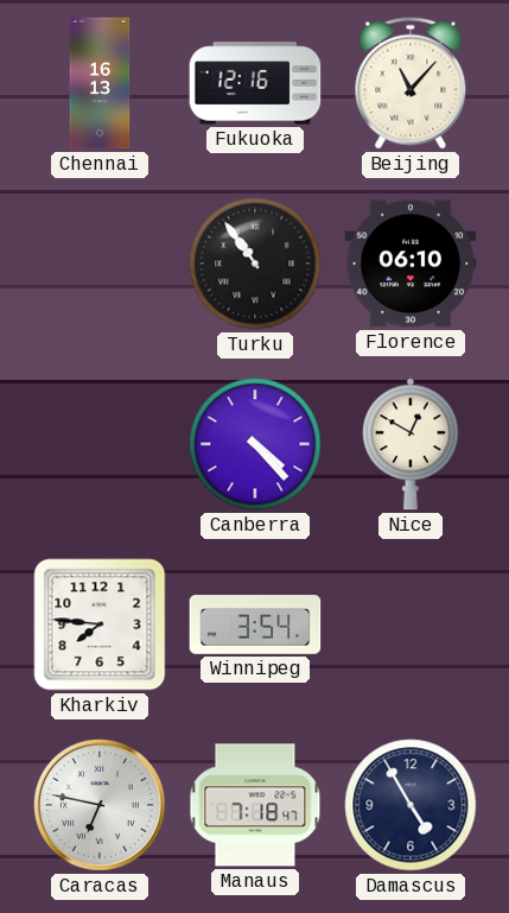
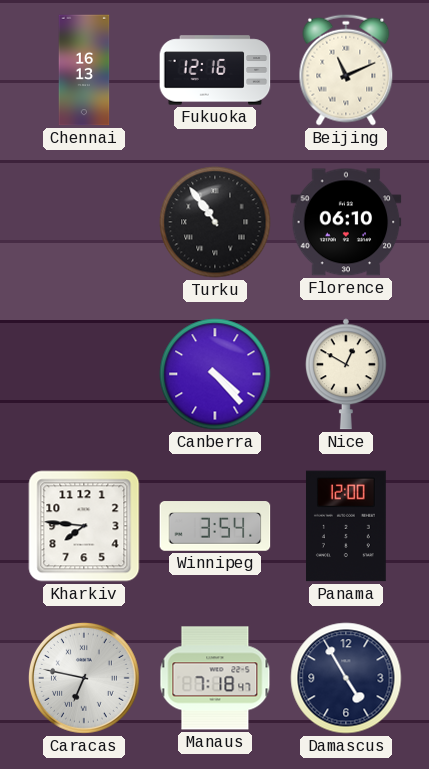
Beijing: 11:07 -> 11:11 (346, 70)
Panama: none -> 12:00 (346, 526)
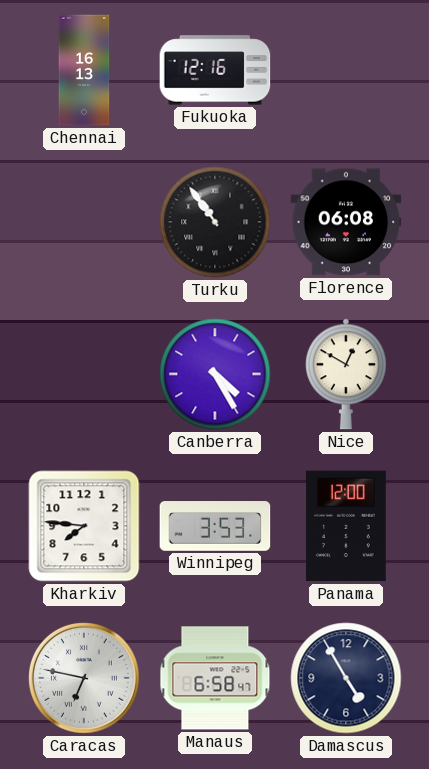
Beijing: 11:11 -> none (346, 70)
Florence: 06:10 -> 06:08 (346, 222)
Canberra: 4:23 -> 4:25 (215, 374)
Winnipeg: 3:54 -> 3:53 (215, 526)
Manaus: 7:18 -> 6:58 (215, 678)
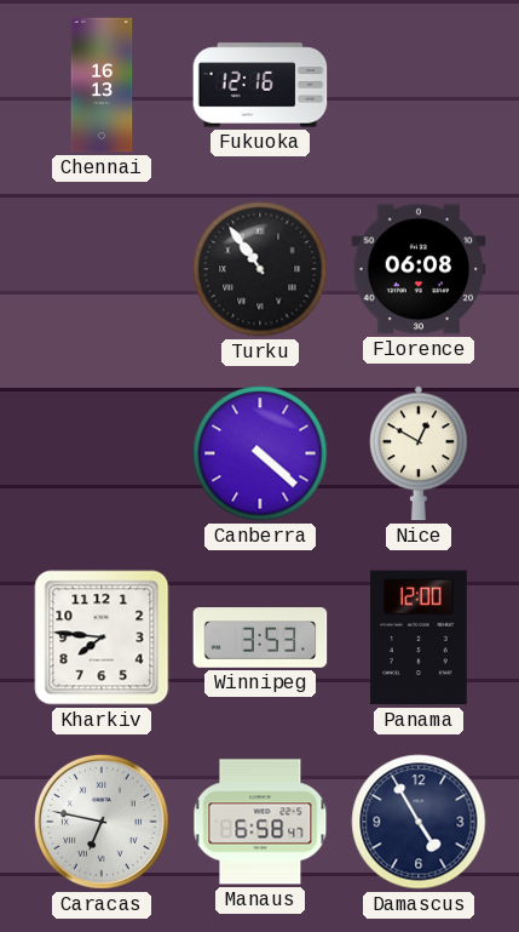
Canberra: 4:25 -> 4:22 (260, 453)
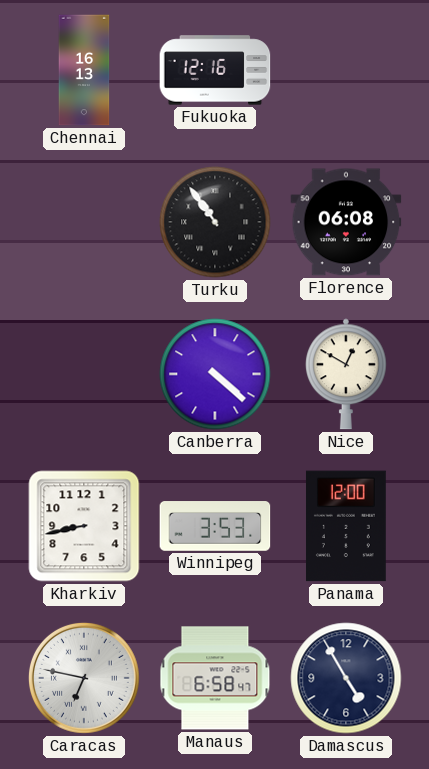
Kharkiv: 7:46 -> 8:43 (84, 526)
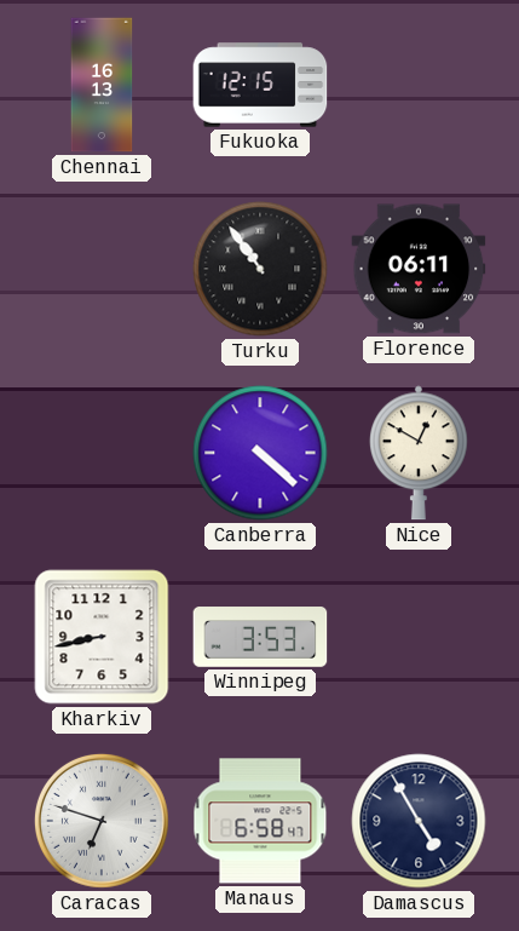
Fukuoka: 12:16 -> 12:15 (260, 85)
Florence: 06:08 -> 06:11 (419, 269)
Panama: 12:00 -> none (346, 526)
Caracas: 6:47 -> 6:48 (102, 821)
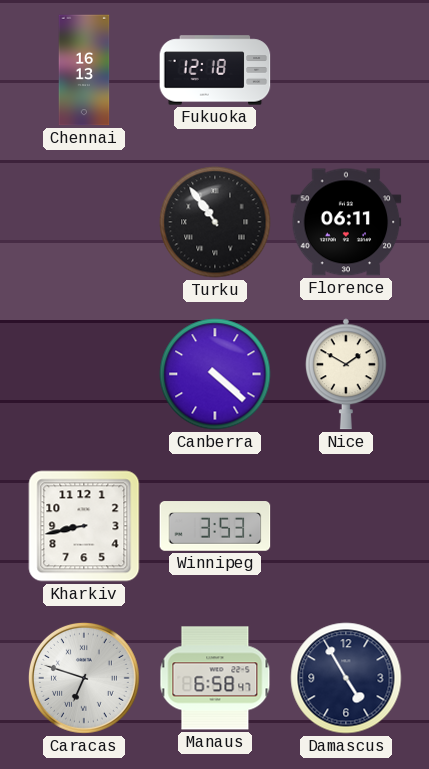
Fukuoka: 12:15 -> 12:18 (215, 70)
Nice: 12:50 -> 1:50 (346, 374)
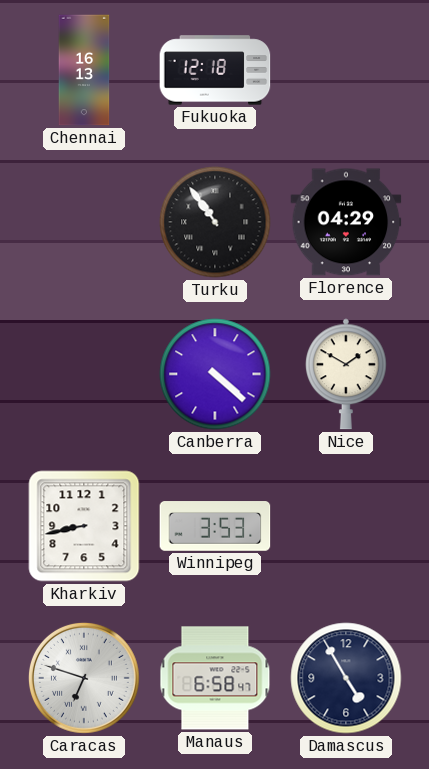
Florence: 06:11 -> 04:29 (346, 222)
